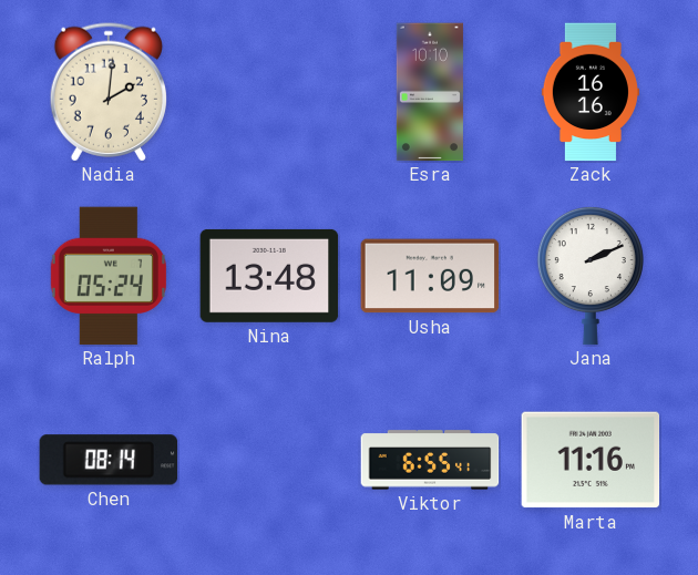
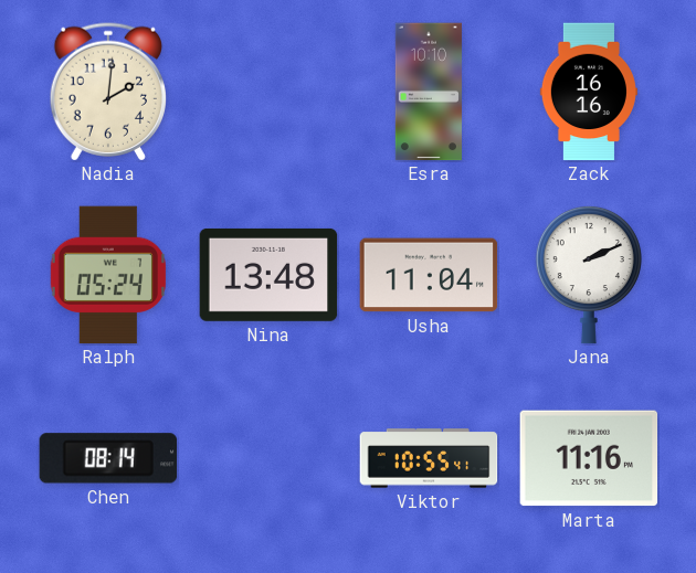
Usha: 11:09 -> 11:04 (429, 275)
Viktor: 6:55 -> 10:55 (429, 458)
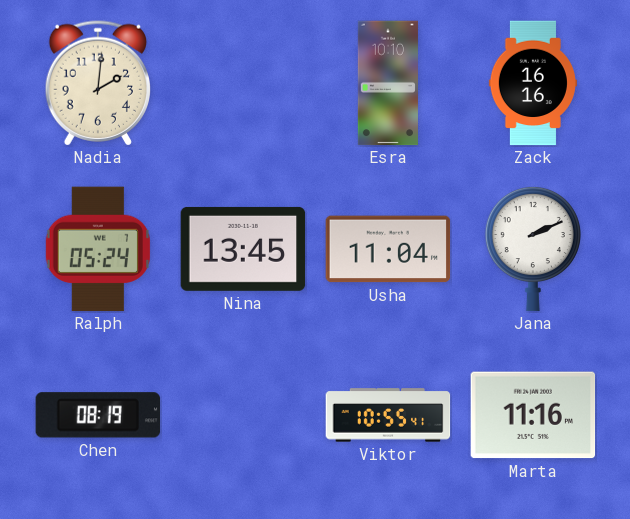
Nina: 13:48 -> 13:45 (243, 249)
Chen: 08:14 -> 08:19 (98, 415)
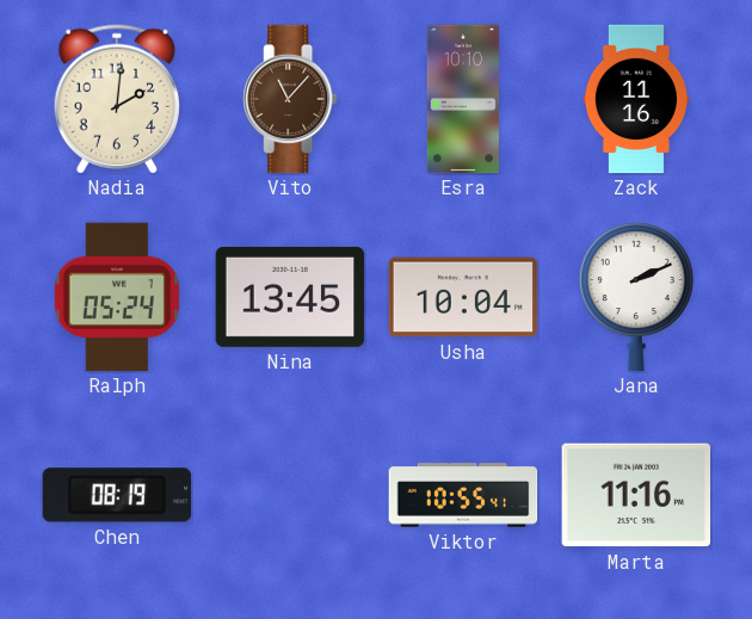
Vito: none -> 11:07 (290, 99)
Zack: 16:16 -> 11:16 (636, 99)
Usha: 11:04 -> 10:04 (463, 297)
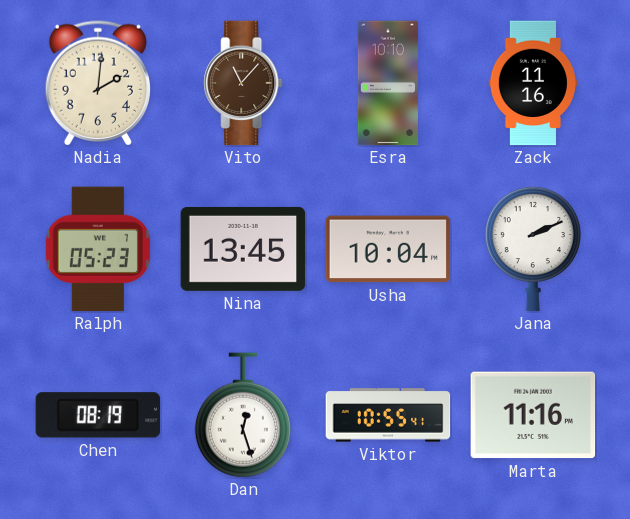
Ralph: 05:24 -> 05:23 (98, 249)
Dan: none -> 12:27 (243, 415)
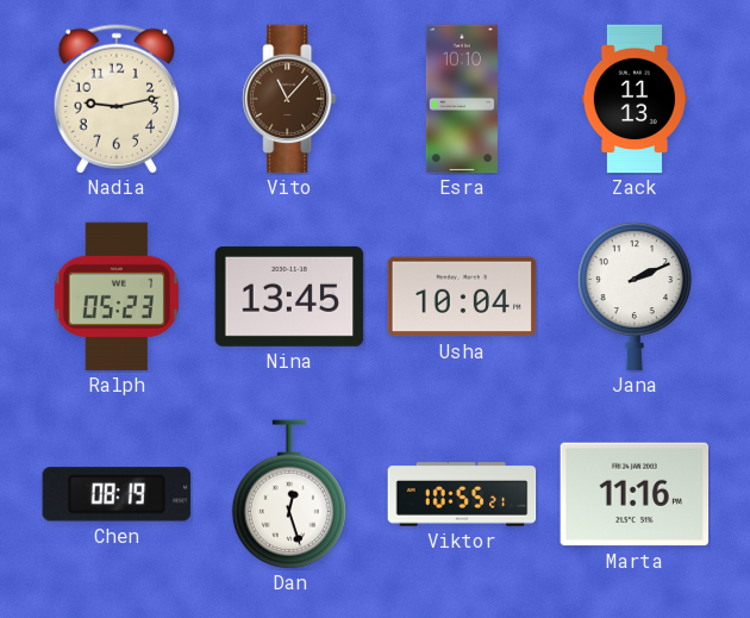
Nadia: 2:01 -> 9:13 (115, 99)
Zack: 11:16 -> 11:13 (635, 99)
Viktor: 10:55:41 -> 10:55:21 (462, 494)
